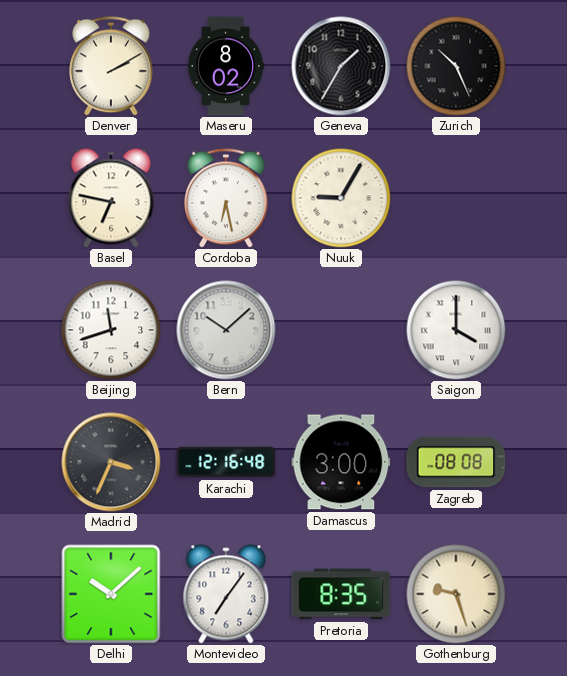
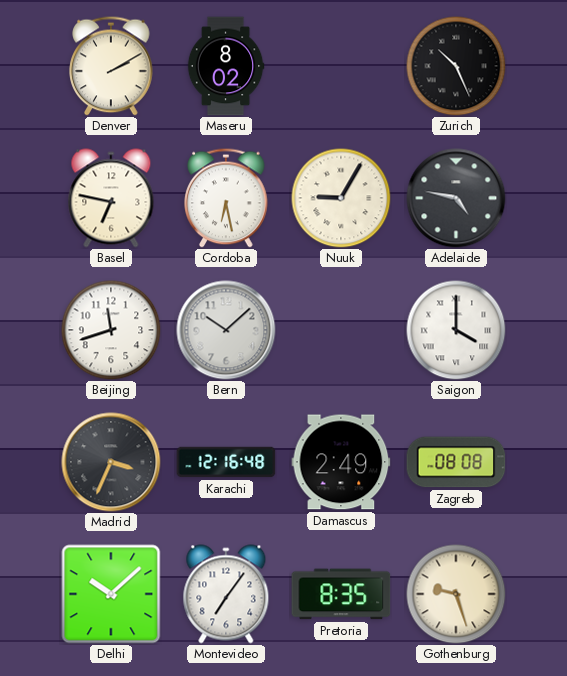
Geneva: 1:35 -> none (341, 66)
Adelaide: none -> 4:47 (456, 198)
Damascus: 3:00 -> 2:49 (341, 462)
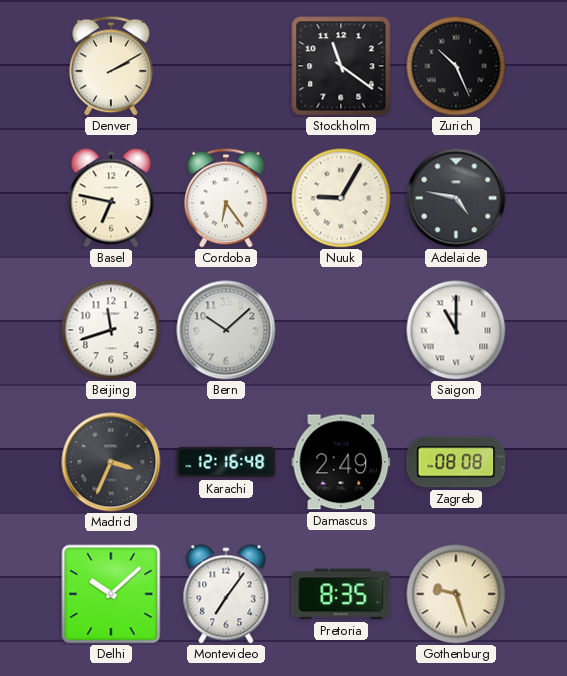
Maseru: 8:02 -> none (226, 66)
Stockholm: none -> 11:21 (341, 66)
Cordoba: 6:28 -> 6:24 (226, 198)
Saigon: 4:00 -> 11:00 (456, 330)
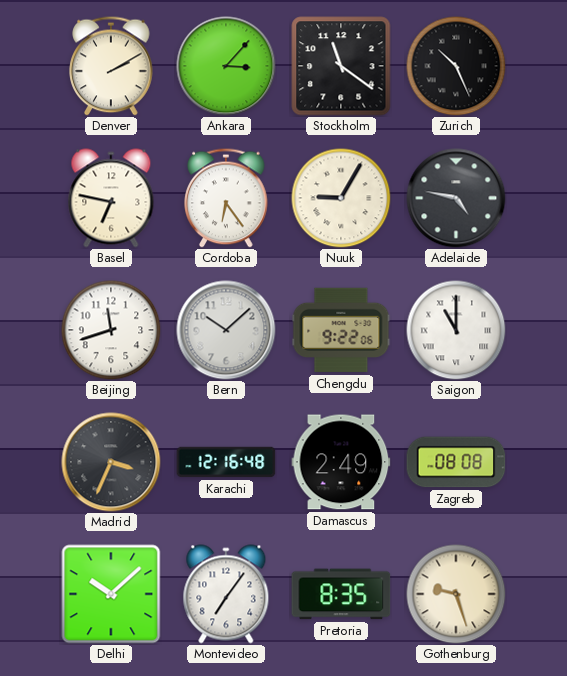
Ankara: none -> 3:07 (226, 66)
Chengdu: none -> 9:22 (341, 330)
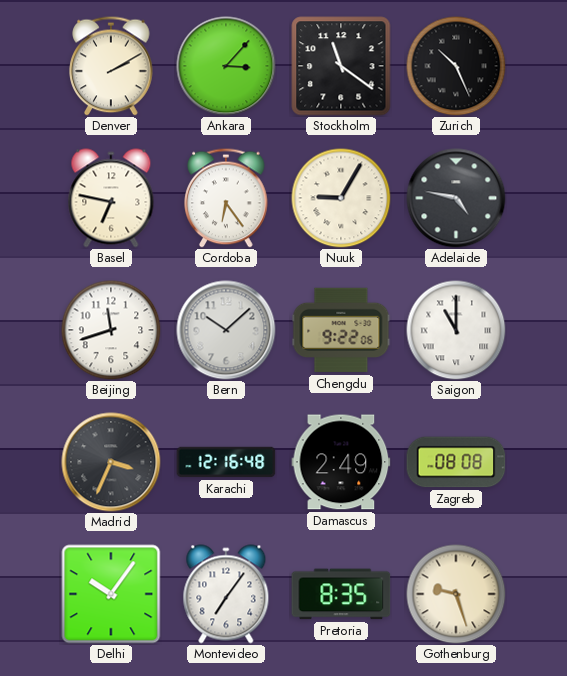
Delhi: 10:08 -> 10:06 (111, 594)
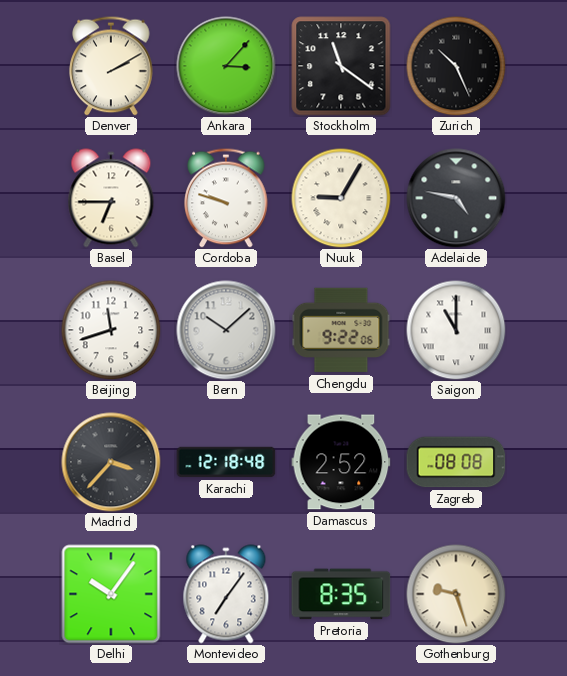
Basel: 6:47 -> 6:45 (111, 198)
Cordoba: 6:24 -> 9:48 (226, 198)
Madrid: 3:34 -> 3:37 (111, 462)
Karachi: 12:16 -> 12:18 (226, 462)
Damascus: 2:49 -> 2:52 (341, 462)
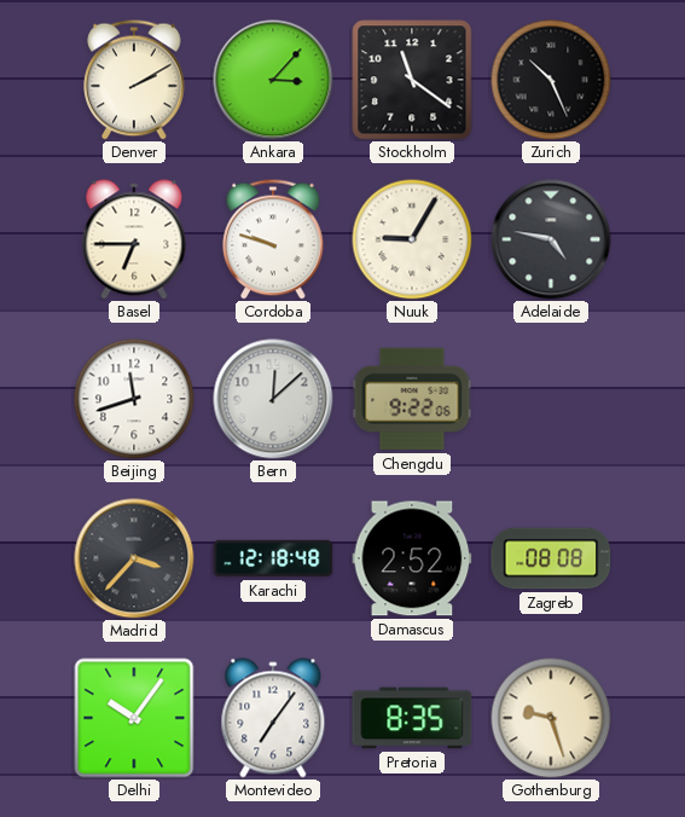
Bern: 10:08 -> 12:08 (273, 399)
Saigon: 11:00 -> none (456, 330)
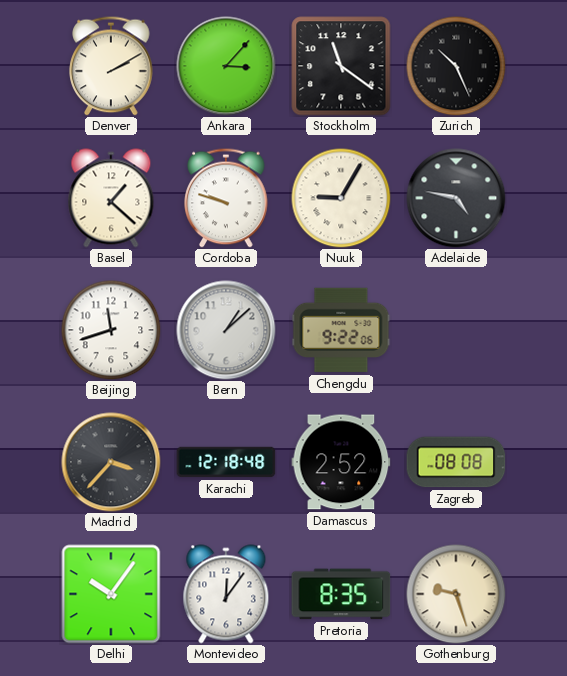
Basel: 6:45 -> 1:22 (111, 198)
Bern: 12:08 -> 1:08 (226, 330)
Montevideo: 7:06 -> 12:06 (226, 594)
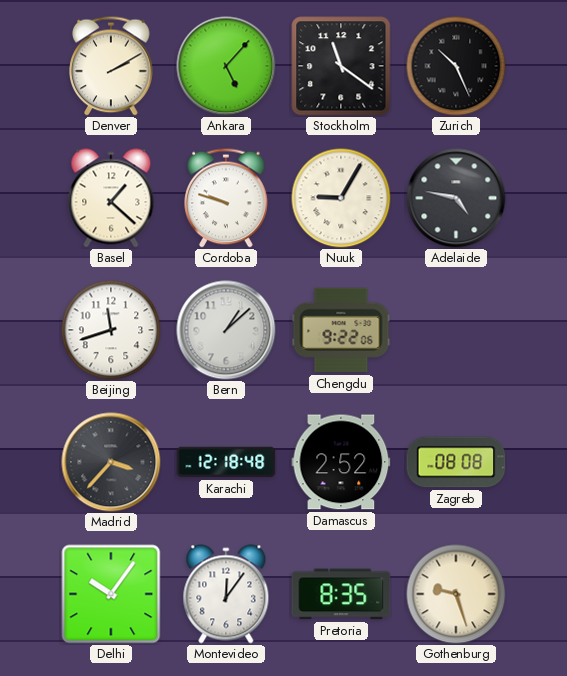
Ankara: 3:07 -> 5:07 (226, 66)
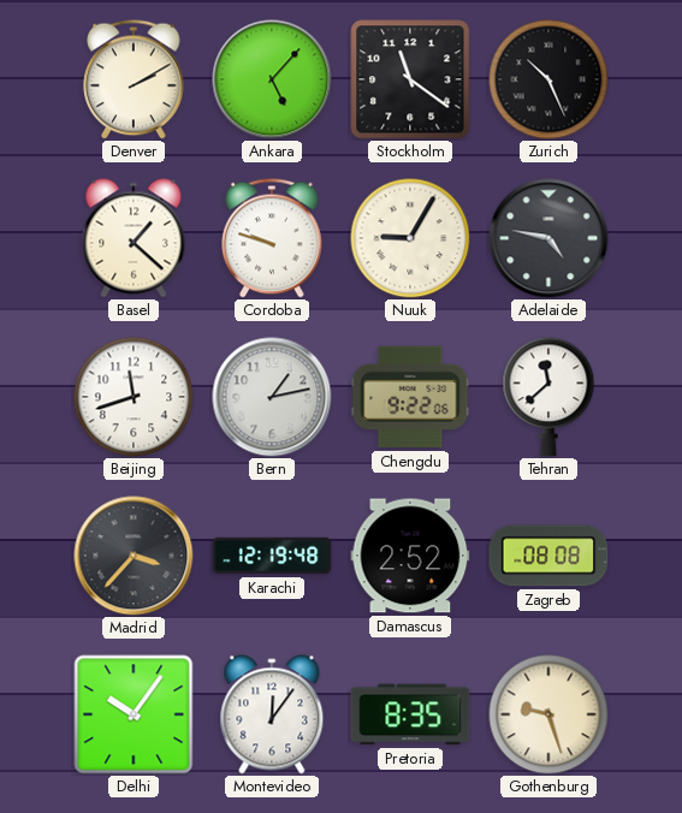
Bern: 1:08 -> 1:13 (272, 397)
Tehran: none -> 11:38 (548, 397)
Karachi: 12:18 -> 12:19 (272, 556)
